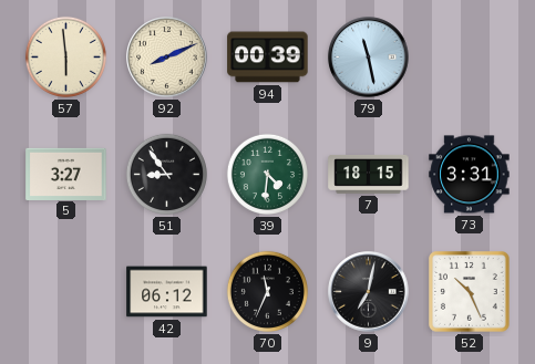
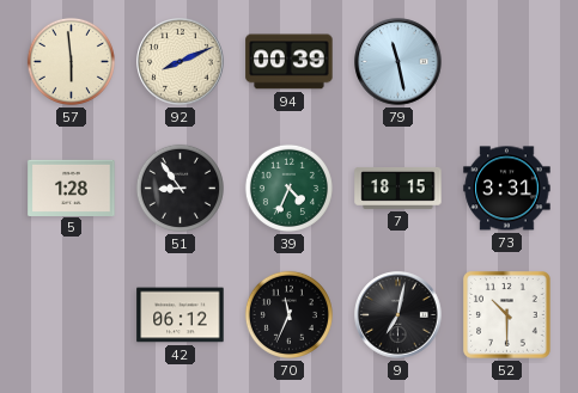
5: 3:27 -> 1:28 (72, 188)
39: 4:31 -> 4:34 (288, 188)
52: 10:26 -> 10:30 (507, 315)
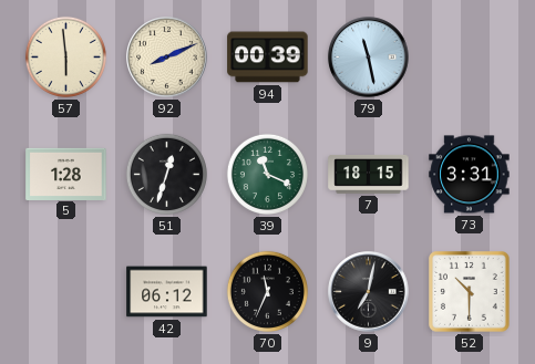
51: 8:54 -> 12:33 (166, 174)
39: 4:34 -> 11:19 (267, 174)
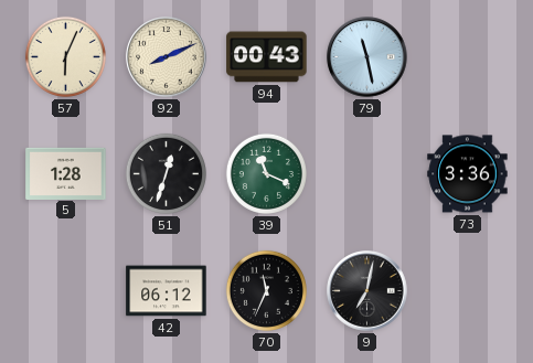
57: 5:59 -> 6:04 (65, 56)
94: 00:39 -> 00:43 (267, 57)
7: 18:15 -> none (369, 174)
73: 3:31 -> 3:36 (468, 174)
52: 10:30 -> none (470, 292)
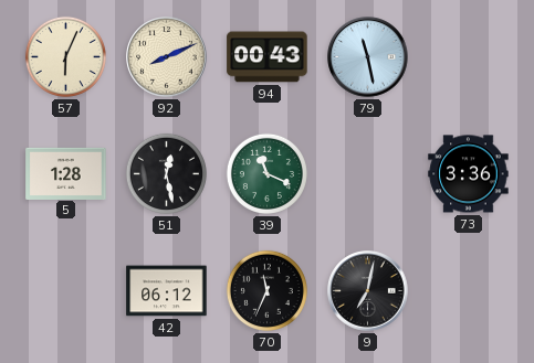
51: 12:33 -> 12:28 (166, 173)
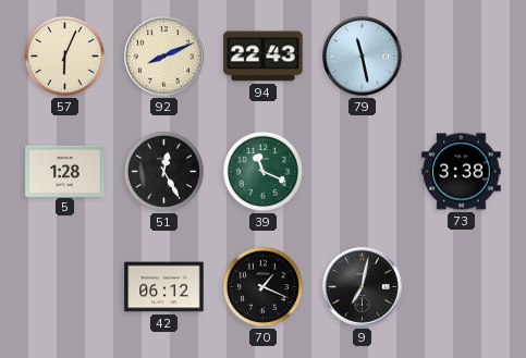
94: 00:43 -> 22:43 (264, 57)
51: 12:28 -> 12:25 (163, 171)
73: 3:36 -> 3:38 (462, 172)
70: 11:34 -> 1:19 (262, 286)
